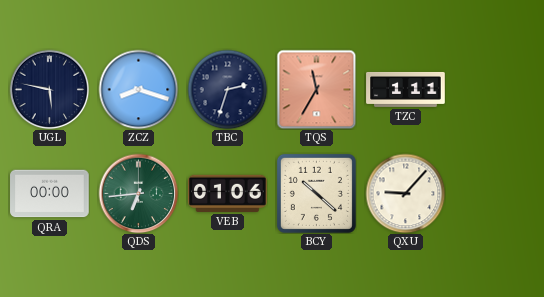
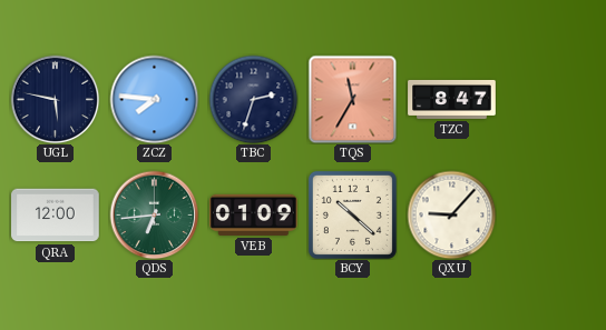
ZCZ: 8:18 -> 7:46 (154, 99)
TZC: 1:11 -> 8:47 (452, 99)
QRA: 00:00 -> 12:00 (56, 216)
VEB: 01:06 -> 01:09 (254, 214)
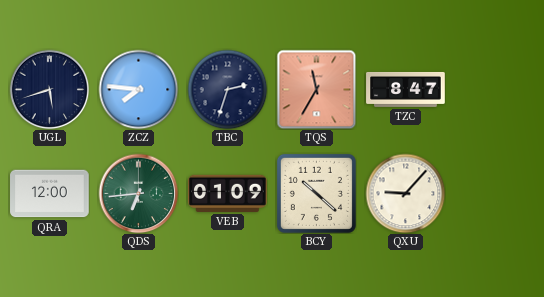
UGL: 5:47 -> 5:42 (49, 89)
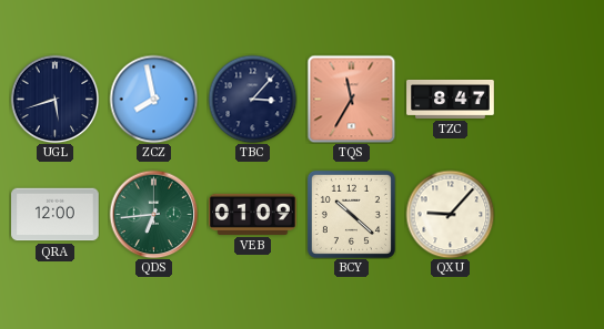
ZCZ: 7:46 -> 7:58 (153, 99)
TBC: 2:33 -> 3:07 (252, 99)
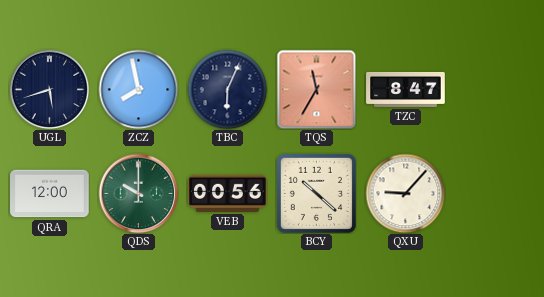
TBC: 3:07 -> 6:04 (227, 89)
QDS: 6:44 -> 10:00 (138, 193)
VEB: 01:09 -> 00:56 (228, 193)
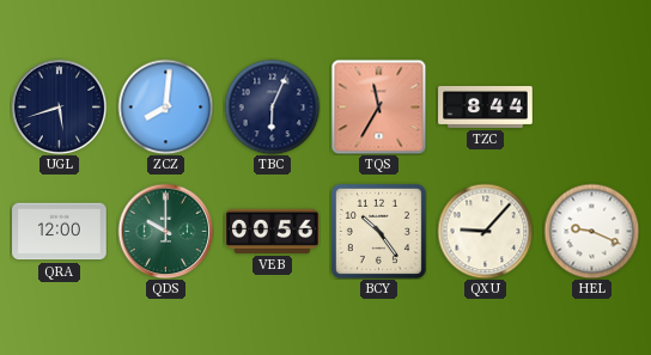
ZCZ: 7:58 -> 8:01 (165, 106)
TZC: 8:47 -> 8:44 (486, 106)
BCY: 10:22 -> 10:24 (378, 231)
HEL: none -> 9:19 (591, 231)
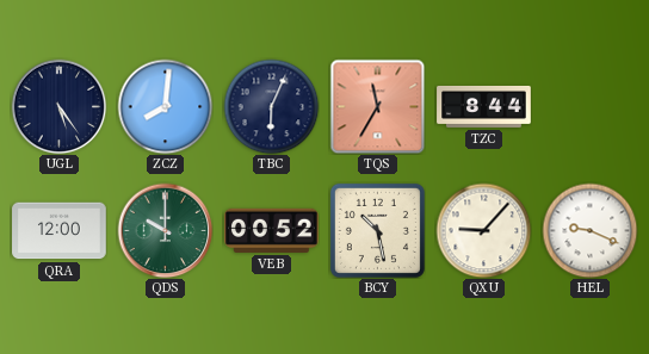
UGL: 5:42 -> 5:24 (58, 106)
VEB: 00:56 -> 00:52 (272, 230)
BCY: 10:24 -> 10:28 (377, 230)
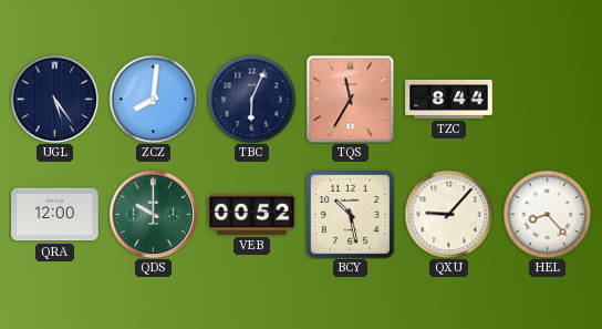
HEL: 9:19 -> 8:23 (547, 214)
